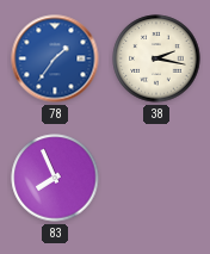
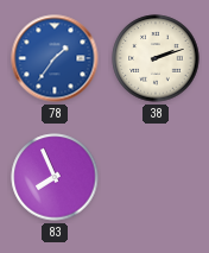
38: 2:17 -> 2:12 (156, 58)
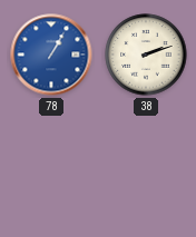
78: 1:36 -> 1:05 (51, 55)
83: 7:56 -> none (55, 177)
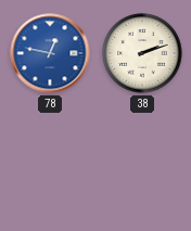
78: 1:05 -> 12:47 (50, 53)
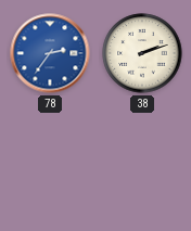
78: 12:47 -> 2:36 (50, 53)
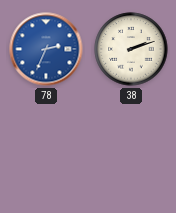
78: 2:36 -> 2:34 (46, 49)
